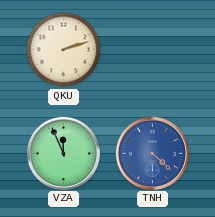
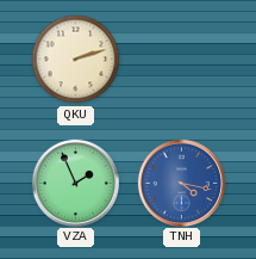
VZA: 11:56 -> 1:56 (75, 183)
TNH: 4:22 -> 4:17 (181, 183)
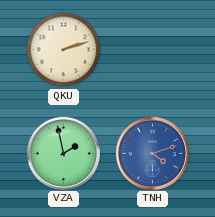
VZA: 1:56 -> 1:58 (63, 153)
TNH: 4:17 -> 4:12 (152, 153)
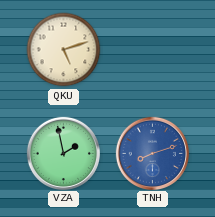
QKU: 2:12 -> 5:12 (64, 50)
TNH: 4:12 -> 8:12 (152, 153)
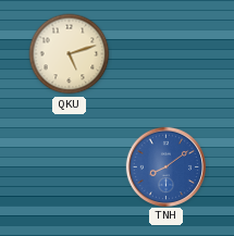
VZA: 1:58 -> none (63, 153)
TNH: 8:12 -> 8:09 (165, 166)
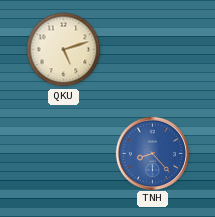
TNH: 8:09 -> 8:23 (152, 153)
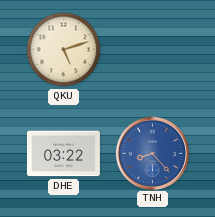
DHE: none -> 03:22 (63, 154)
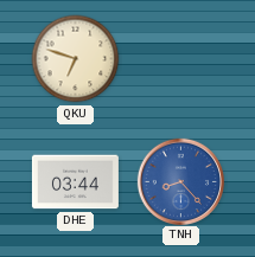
QKU: 5:12 -> 6:48 (76, 59)
DHE: 03:22 -> 03:44 (75, 182)
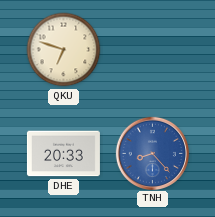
DHE: 03:44 -> 20:33 (63, 154)
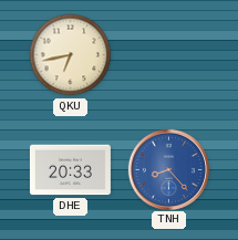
QKU: 6:48 -> 6:43 (71, 55)
